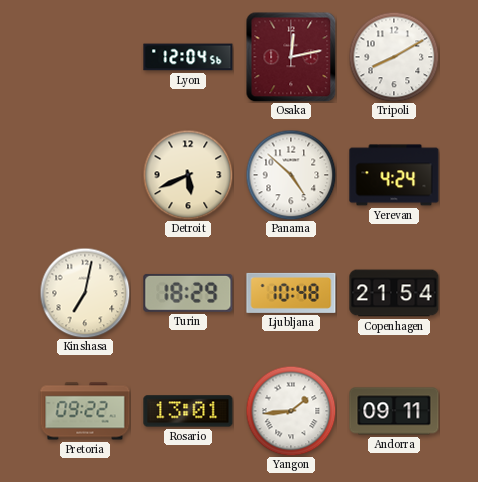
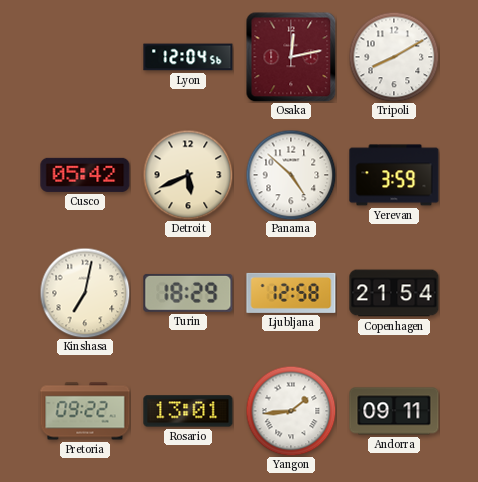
Cusco: none -> 05:42 (85, 175)
Yerevan: 4:24 -> 3:59 (394, 175)
Ljubljana: 10:48 -> 12:58 (291, 293)
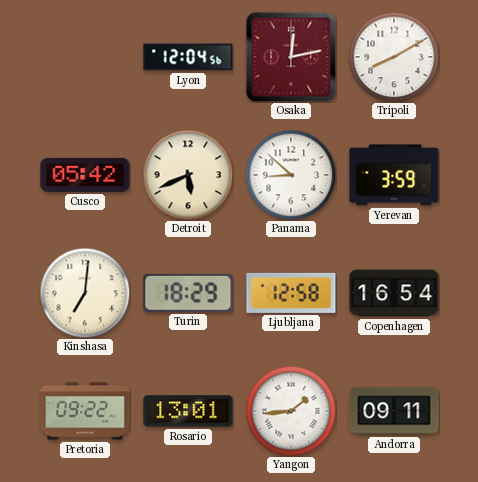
Panama: 4:52 -> 8:52 (291, 175)
Kinshasa: 7:02 -> 7:01 (85, 293)
Copenhagen: 21:54 -> 16:54 (394, 293)
